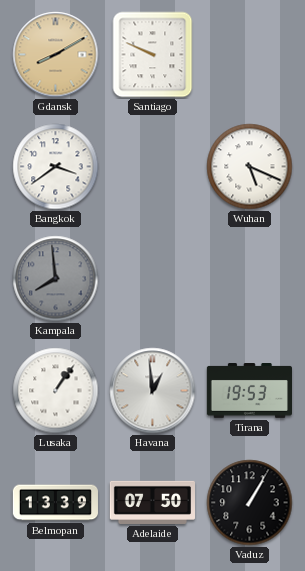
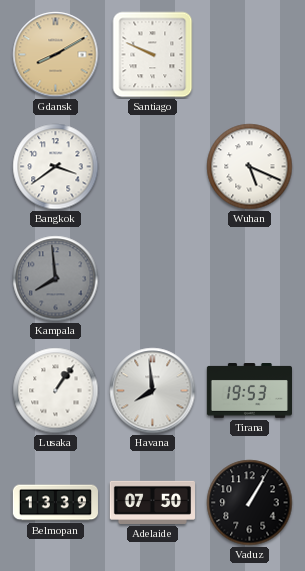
Havana: 12:59 -> 7:59 (153, 391)
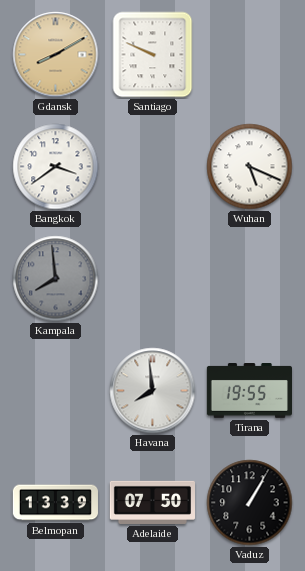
Lusaka: 1:06 -> none (56, 391)
Tirana: 19:53 -> 19:55 (249, 391)
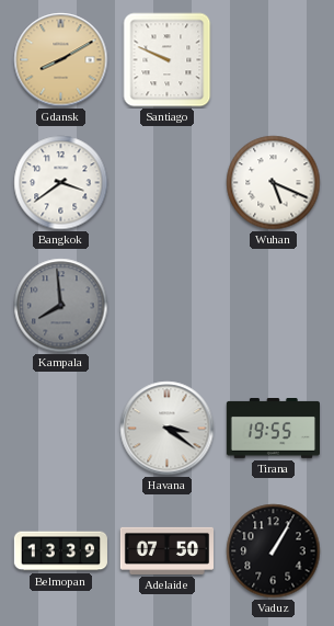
Havana: 7:59 -> 3:21 (168, 429)
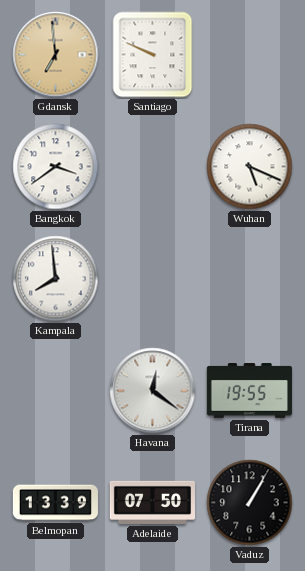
Gdansk: 8:10 -> 6:59 (56, 55)
Kampala dial: grey -> white (56, 279)
Havana: 3:21 -> 12:21 (153, 391)
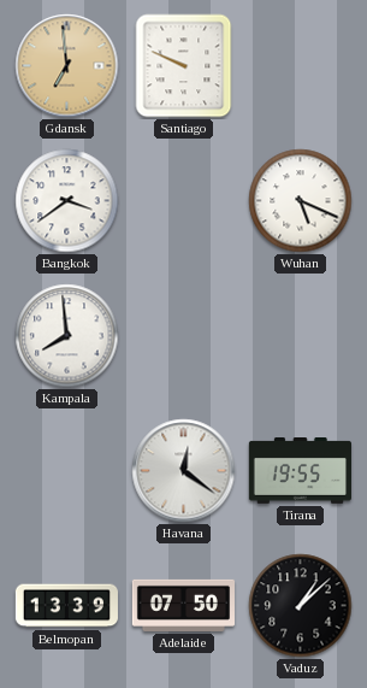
Vaduz: 1:05 -> 1:08 (301, 606)
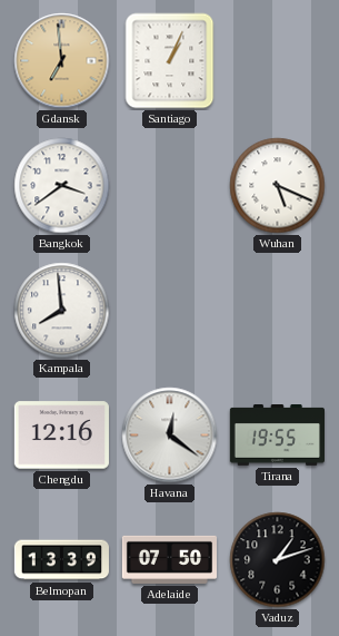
Santiago: 9:49 -> 1:04 (170, 61)
Chengdu: none -> 12:16 (61, 436)
Vaduz: 1:08 -> 1:12 (278, 560)
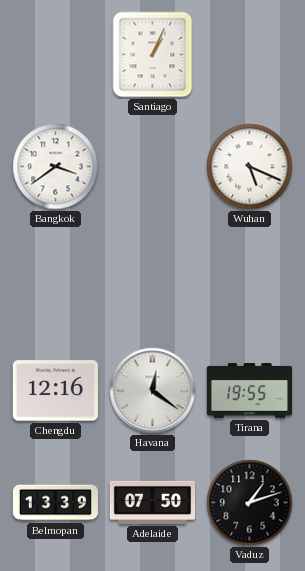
Gdansk: 6:59 -> none (62, 61)
Kampala: 7:59 -> none (62, 311)
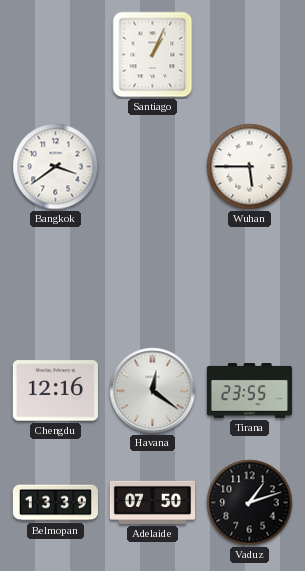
Wuhan: 5:19 -> 5:45 (250, 167)
Tirana: 19:55 -> 23:55 (249, 391)
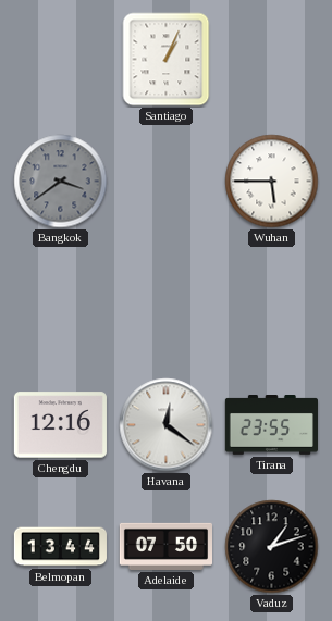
Bangkok dial: white -> grey (61, 182)
Belmopan: 13:39 -> 13:44 (60, 547)
